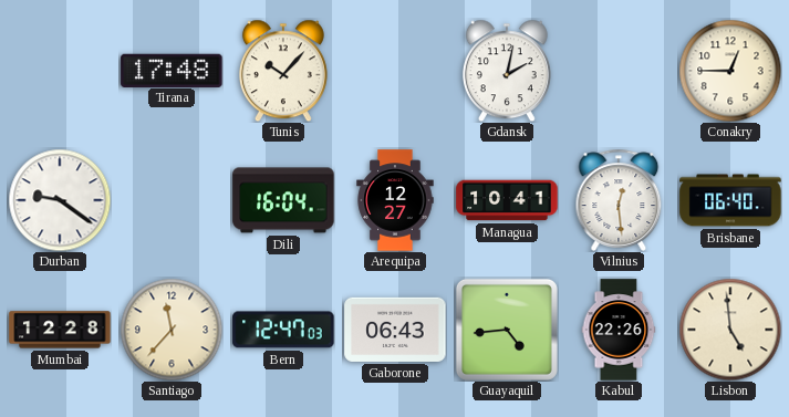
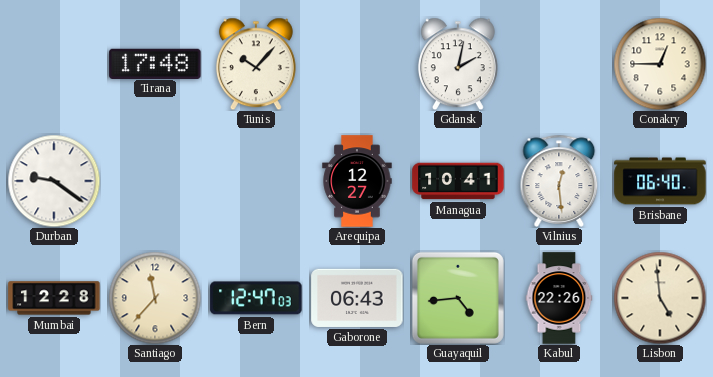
Dili: 16:04 -> none (283, 200)
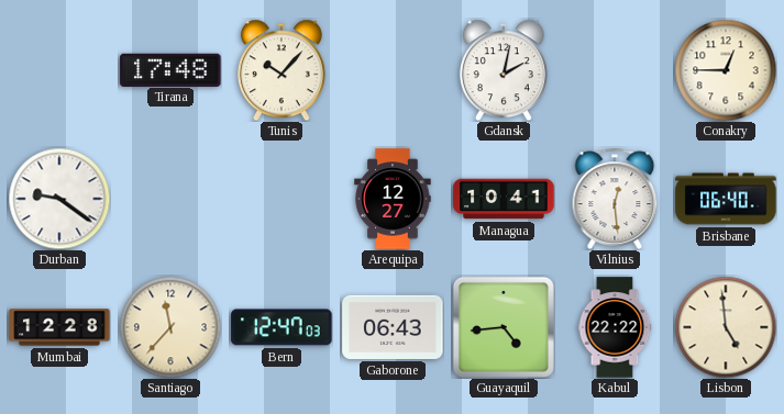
Kabul: 22:26 -> 22:22 (615, 327)
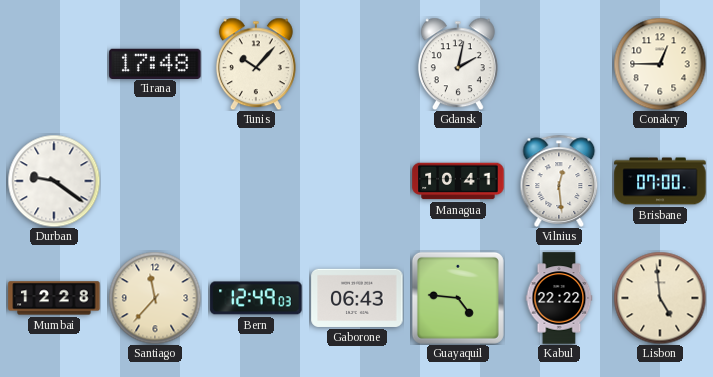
Arequipa: 12:27 -> none (393, 199)
Brisbane: 06:40 -> 07:00 (660, 181)
Bern: 12:47 -> 12:49 (256, 298)
Guayaquil: 4:44 -> 4:46 (458, 298)
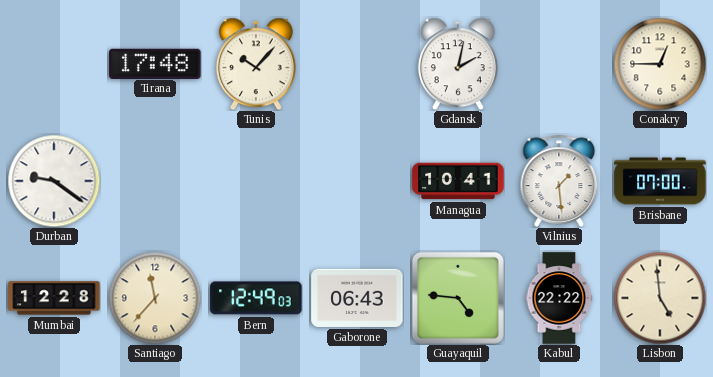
Vilnius: 12:29 -> 1:29 (559, 181)
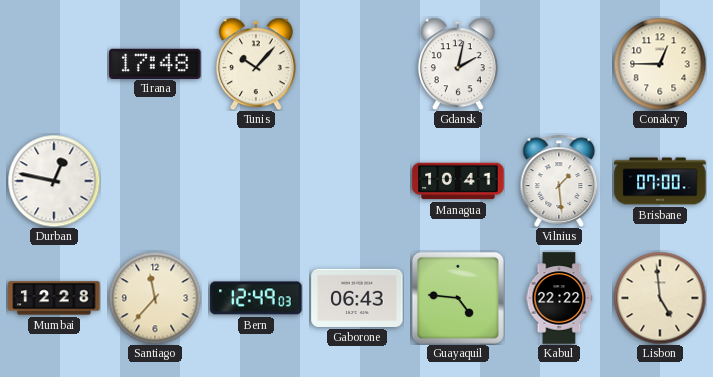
Durban: 9:21 -> 12:47 (54, 181)
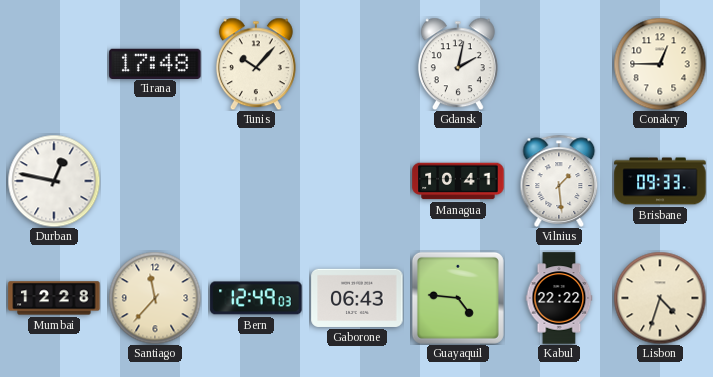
Brisbane: 07:00 -> 09:33 (660, 181)
Lisbon: 4:59 -> 4:33 (660, 298)
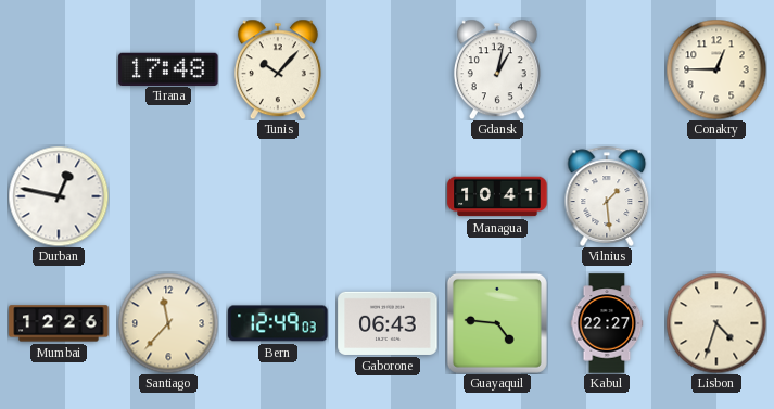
Gdansk: 2:02 -> 1:02 (497, 69)
Brisbane: 09:33 -> none (660, 181)
Mumbai: 12:28 -> 12:26 (59, 323)
Kabul: 22:22 -> 22:27 (607, 323)
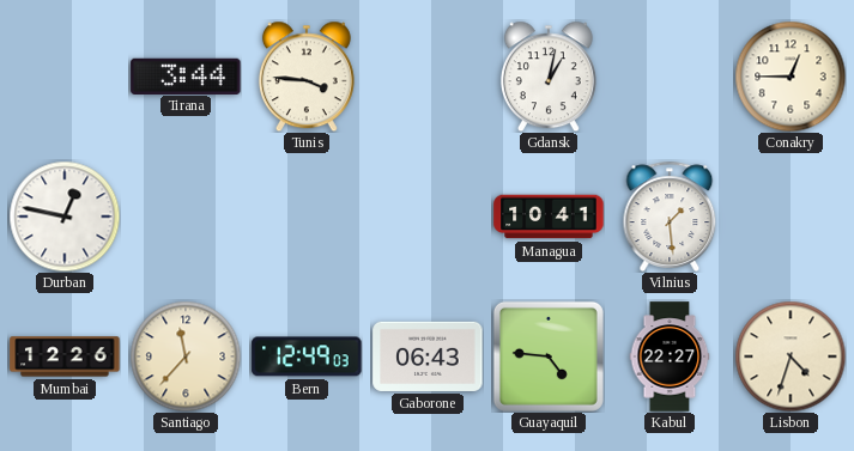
Tirana: 17:48 -> 3:44 (186, 75)
Tunis: 10:07 -> 3:46 (307, 77)
